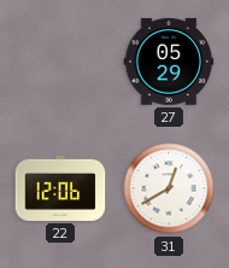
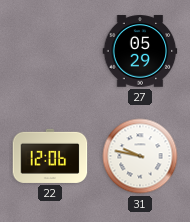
31: 12:40 -> 9:47 (140, 156)
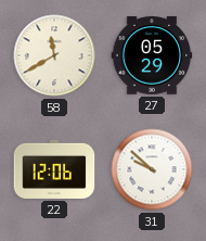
58: none -> 11:40 (54, 55)
31: 9:47 -> 9:52 (152, 169)
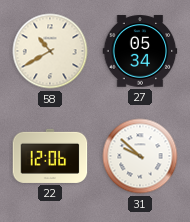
58: 11:40 -> 10:40 (50, 51)
27: 05:29 -> 05:34 (140, 51)
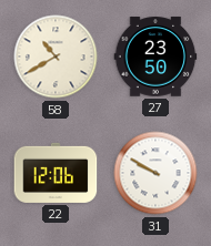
27: 05:34 -> 23:50 (155, 57)
31: 9:52 -> 9:50 (155, 173)
